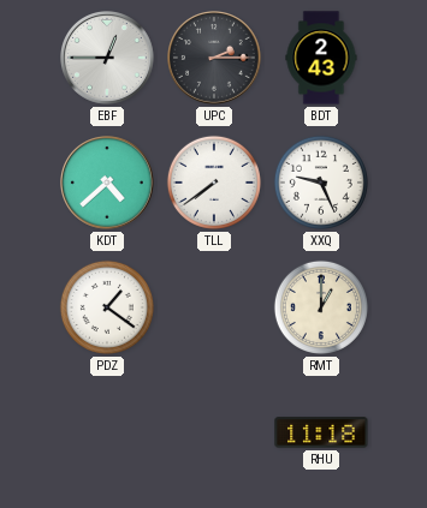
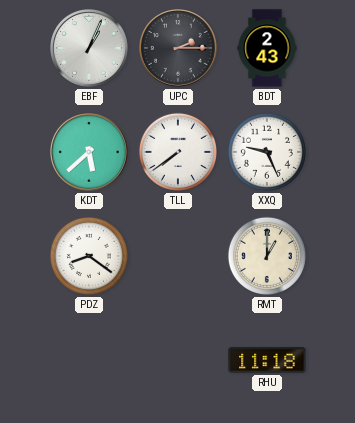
EBF: 12:45 -> 1:04 (90, 49)
KDT: 4:38 -> 5:38 (90, 153)
PDZ: 1:21 -> 8:21 (89, 256)
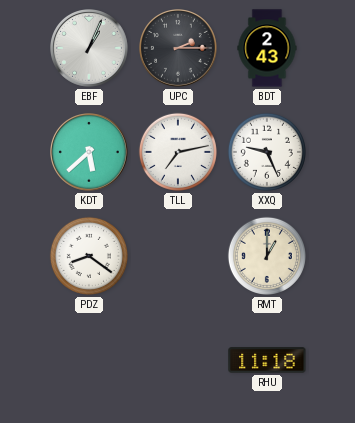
TLL: 7:39 -> 7:13 (178, 152)
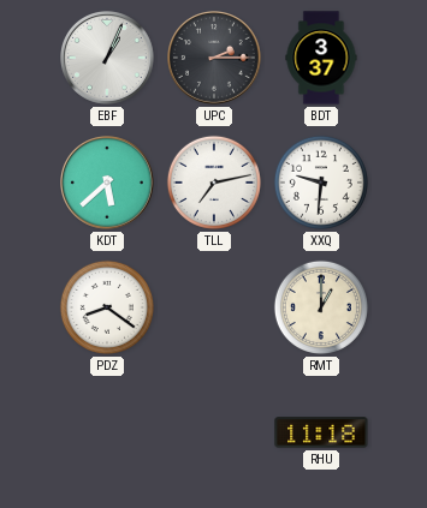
BDT: 2:43 -> 3:37 (321, 58)
XXQ: 9:26 -> 9:31 (321, 183)
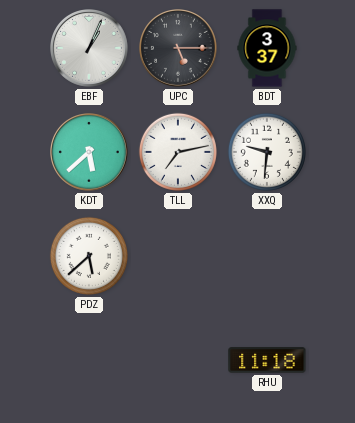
UPC: 2:15 -> 5:15 (179, 49)
PDZ: 8:21 -> 5:38 (89, 256)
RMT: 1:00 -> none (321, 307)
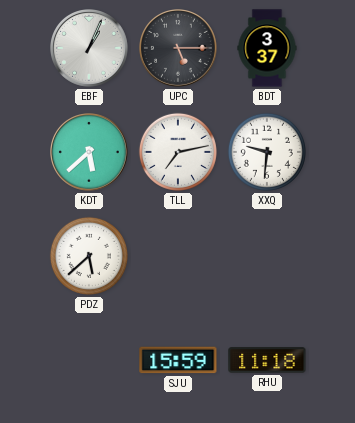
SJU: none -> 15:59 (178, 360)
